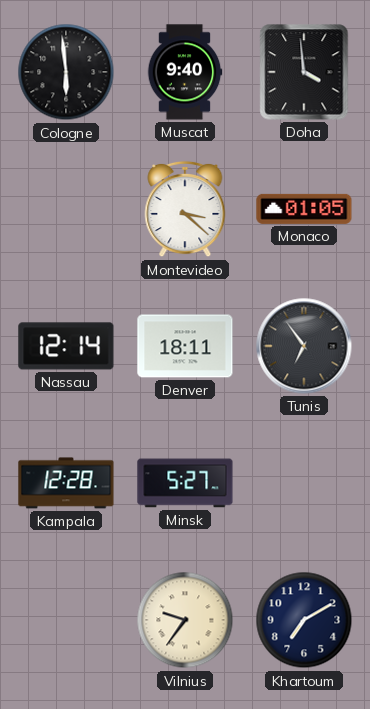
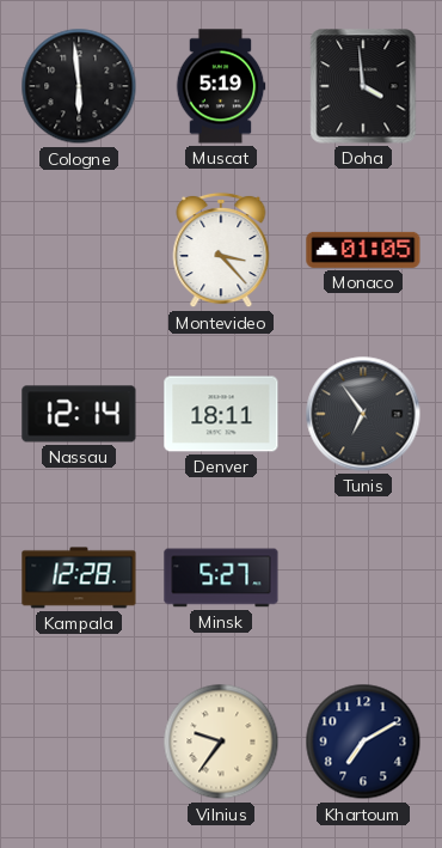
Muscat: 9:40 -> 5:19 (221, 86)
Montevideo: 3:22 -> 3:23 (221, 250)
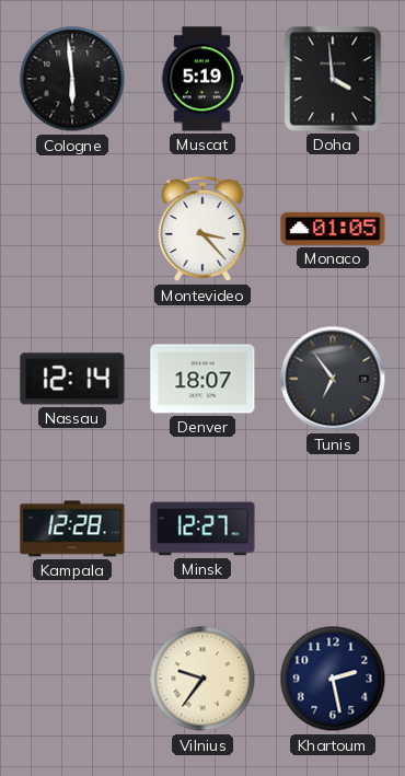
Denver: 18:11 -> 18:07 (202, 379)
Minsk: 5:27 -> 12:27 (202, 529)
Khartoum: 7:10 -> 2:28 (333, 679)
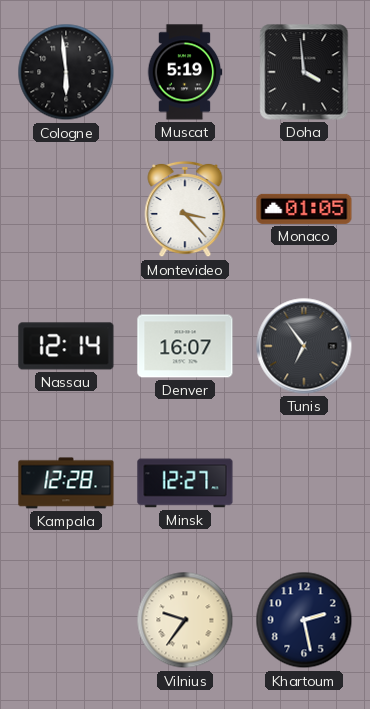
Denver: 18:07 -> 16:07 (185, 346)
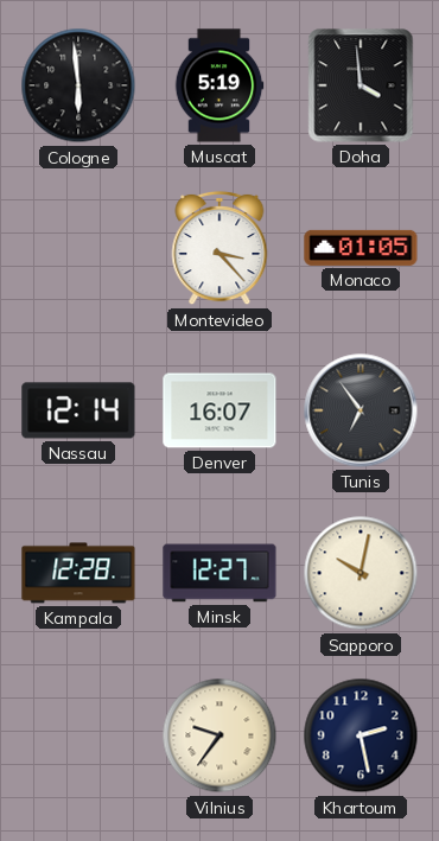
Sapporo: none -> 10:02 (361, 573)
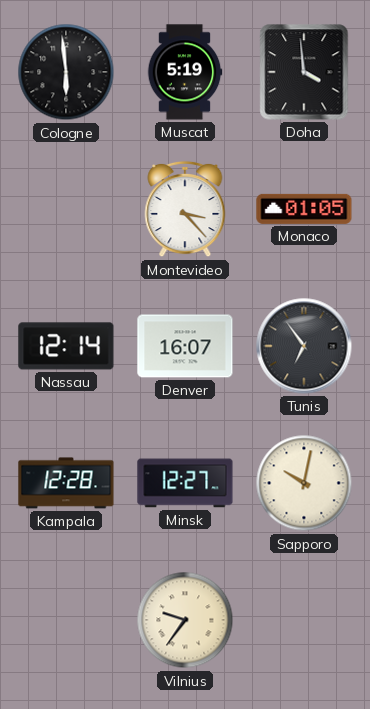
Khartoum: 2:28 -> none (361, 735)
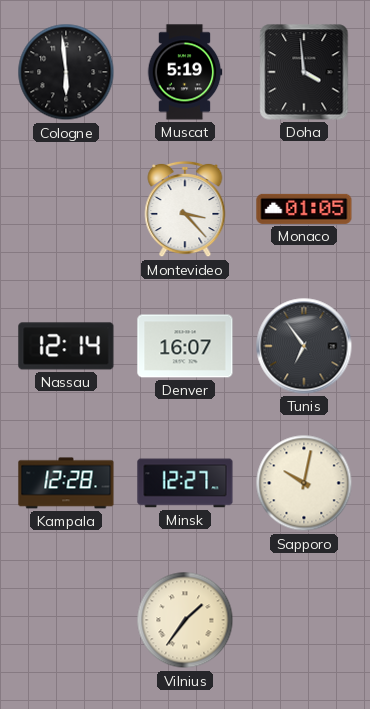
Vilnius: 9:36 -> 1:36 (185, 620)
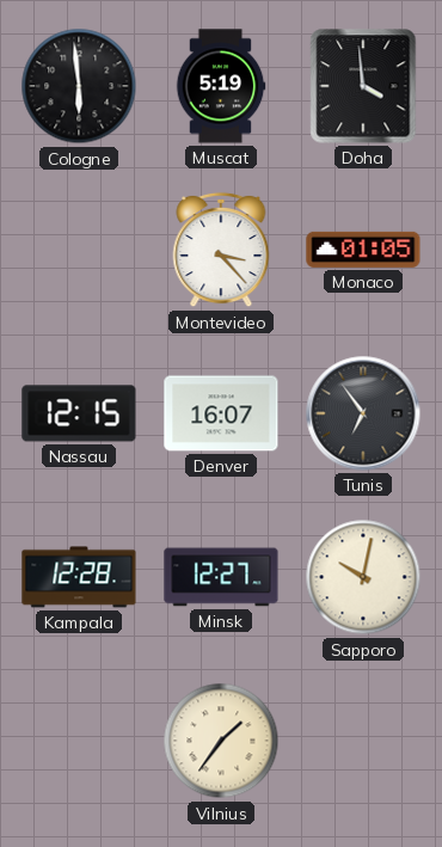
Nassau: 12:14 -> 12:15 (79, 413)
